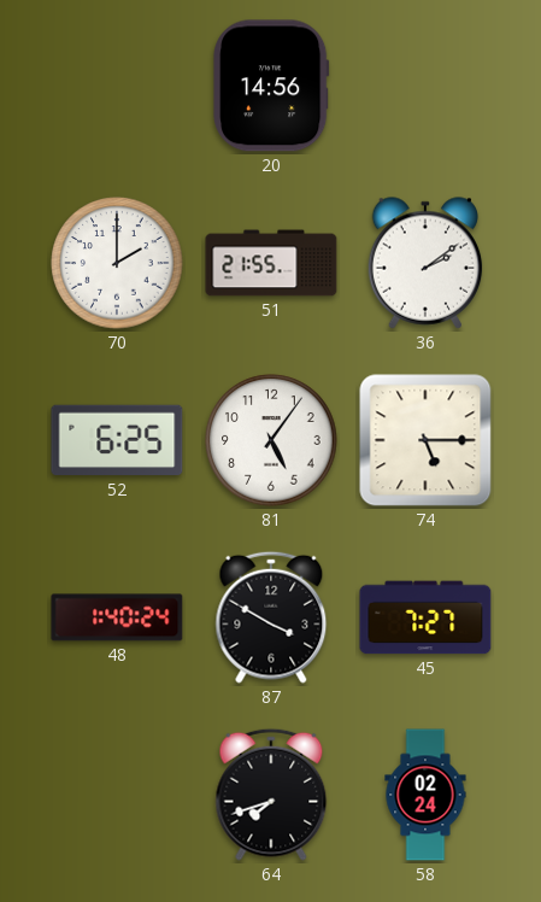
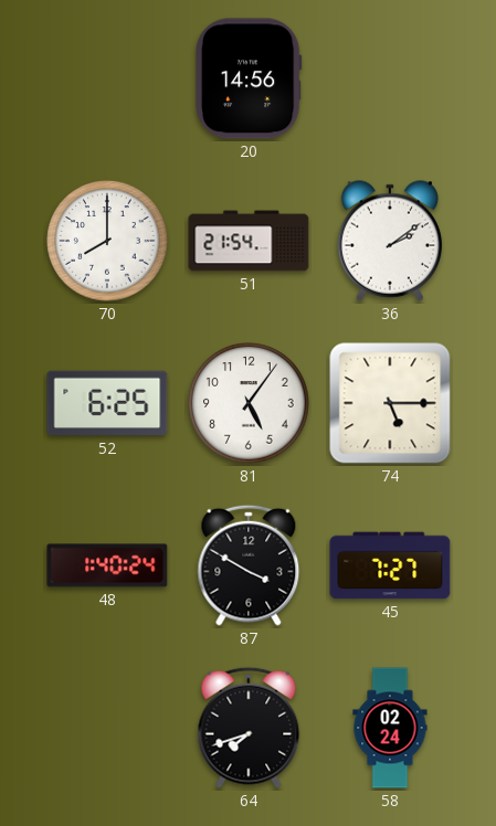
70: 2:00 -> 8:00 (107, 241)
51: 21:55 -> 21:54 (249, 241)
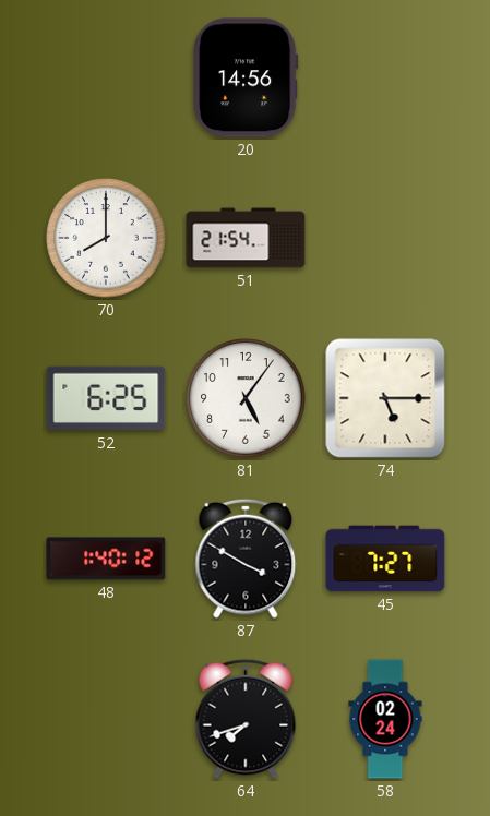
36: 2:09 -> none (390, 241)
48: 1:40:24 -> 1:40:12 (106, 559)
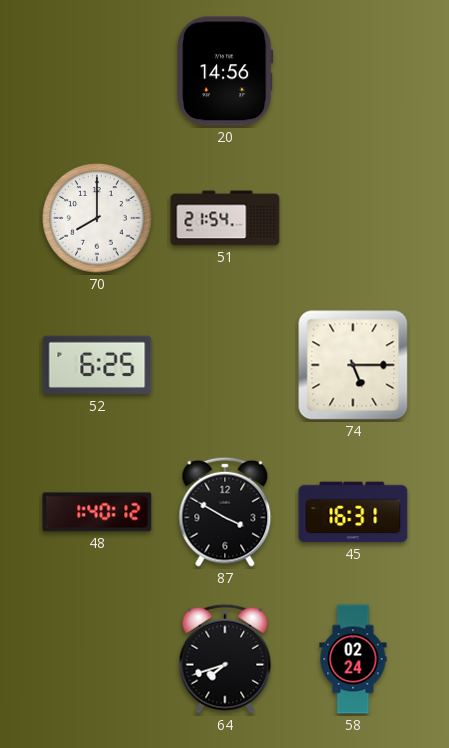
81: 5:06 -> none (246, 398)
45: 7:27 -> 16:31 (353, 512)
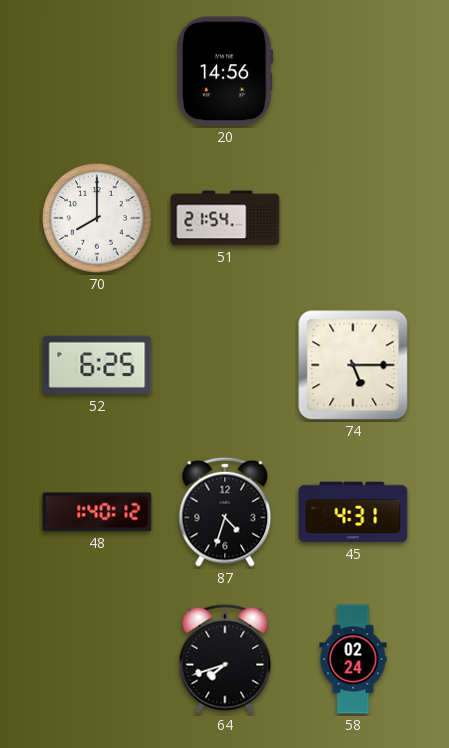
87: 3:50 -> 4:33 (225, 512)
45: 16:31 -> 4:31 (353, 512)
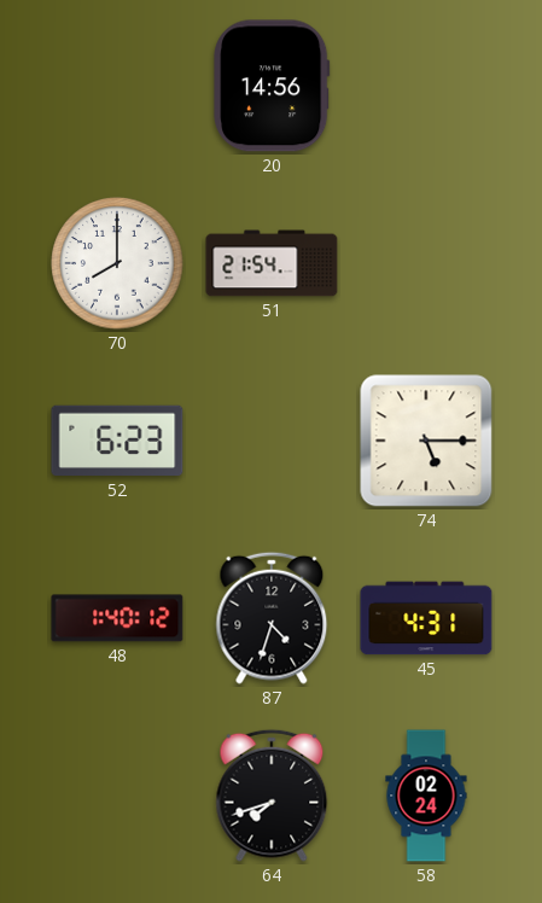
52: 6:25 -> 6:23 (117, 441)
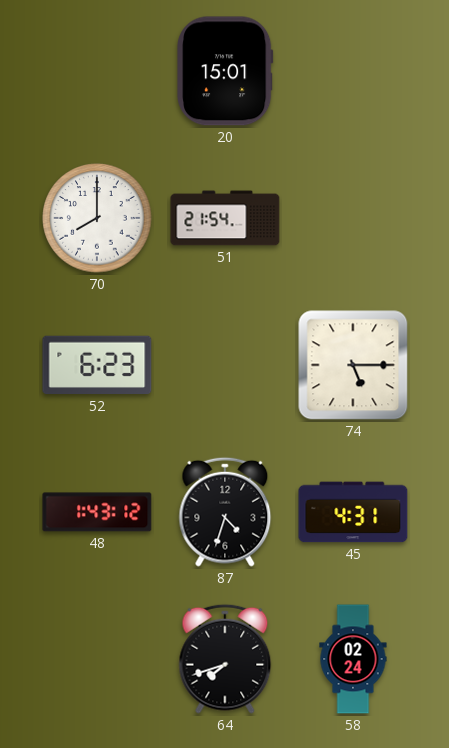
20: 14:56 -> 15:01 (226, 71)
48: 1:40 -> 1:43 (97, 512)
